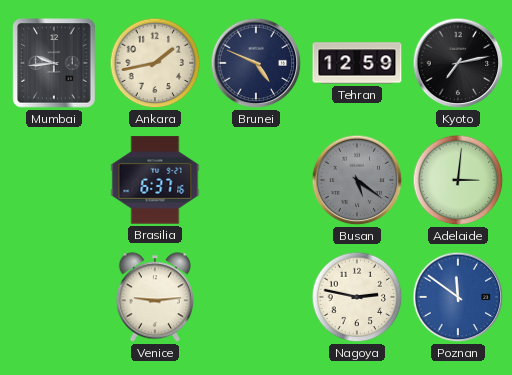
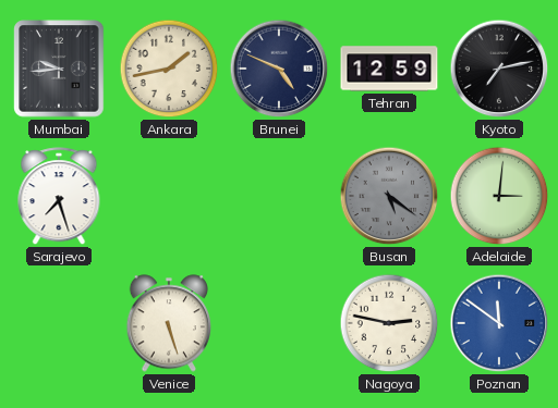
Sarajevo: none -> 7:27 (59, 197)
Brasilia: 6:37 -> none (155, 180)
Venice: 9:14 -> 5:27 (169, 323)
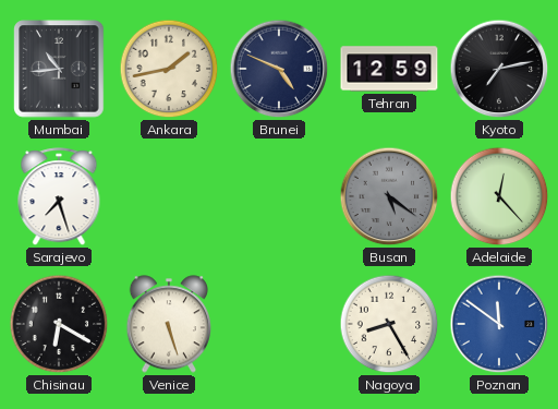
Mumbai: 9:44 -> 10:44 (59, 69)
Adelaide: 3:01 -> 12:23 (499, 196)
Chisinau: none -> 6:20 (59, 324)
Nagoya: 2:47 -> 8:25 (389, 324)
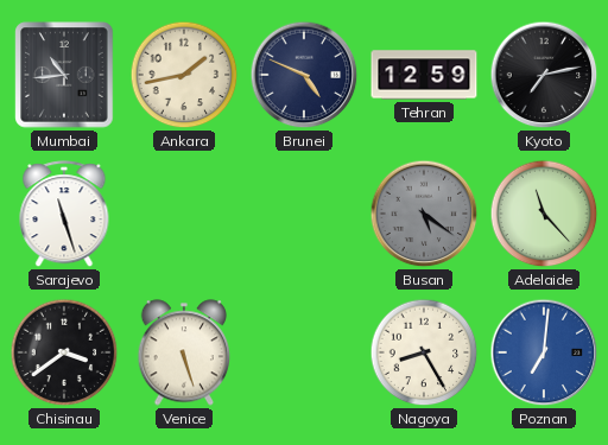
Sarajevo: 7:27 -> 11:27 (64, 215)
Adelaide: 12:23 -> 11:23 (544, 214)
Chisinau: 6:20 -> 3:39 (64, 352)
Poznan: 11:51 -> 7:01 (544, 352)
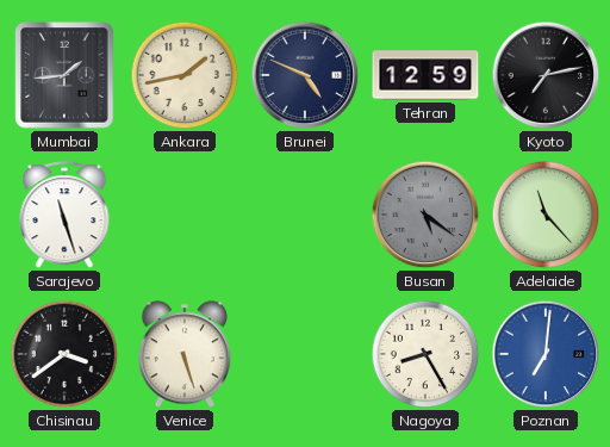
Mumbai: 10:44 -> 1:44 (64, 75)
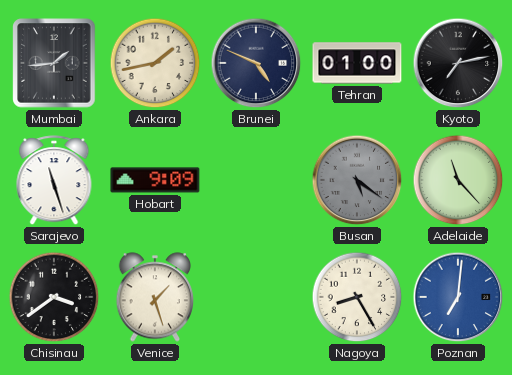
Tehran: 12:59 -> 01:00 (357, 63)
Hobart: none -> 9:09 (155, 180)
Venice: 5:27 -> 1:27 (155, 297)
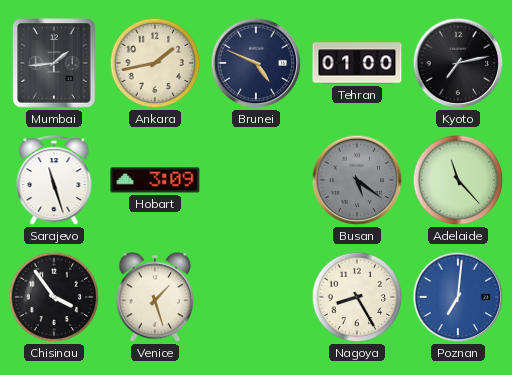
Hobart: 9:09 -> 3:09 (155, 180)
Chisinau: 3:39 -> 3:54 (54, 297)
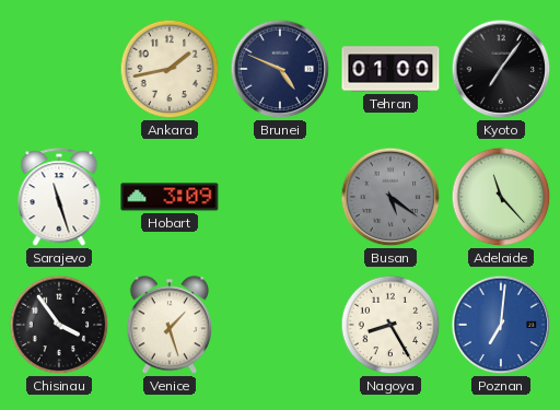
Mumbai: 1:44 -> none (54, 63)
Kyoto: 7:13 -> 7:06 (501, 69)
